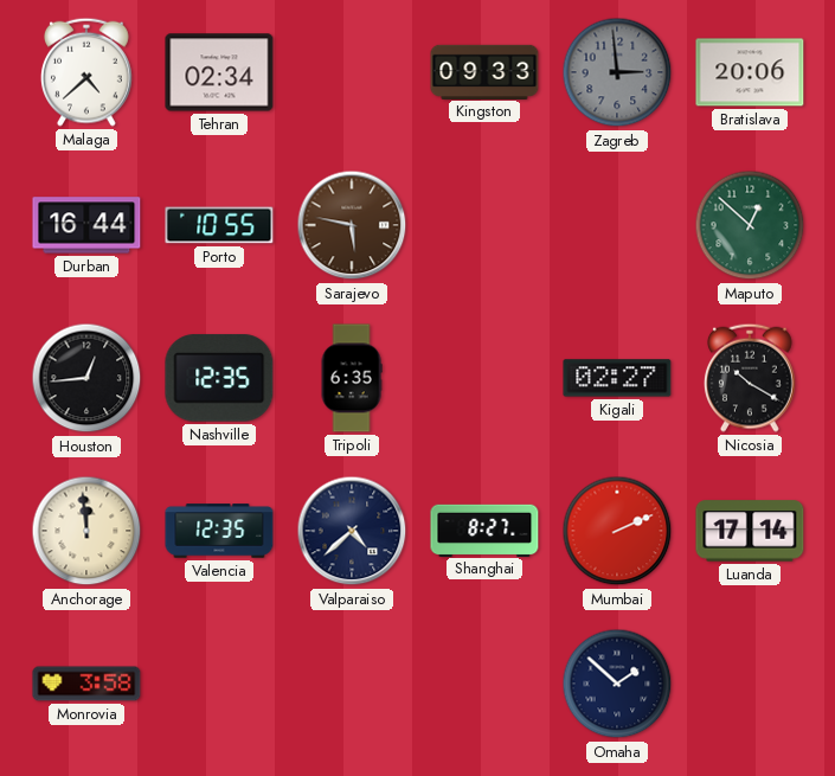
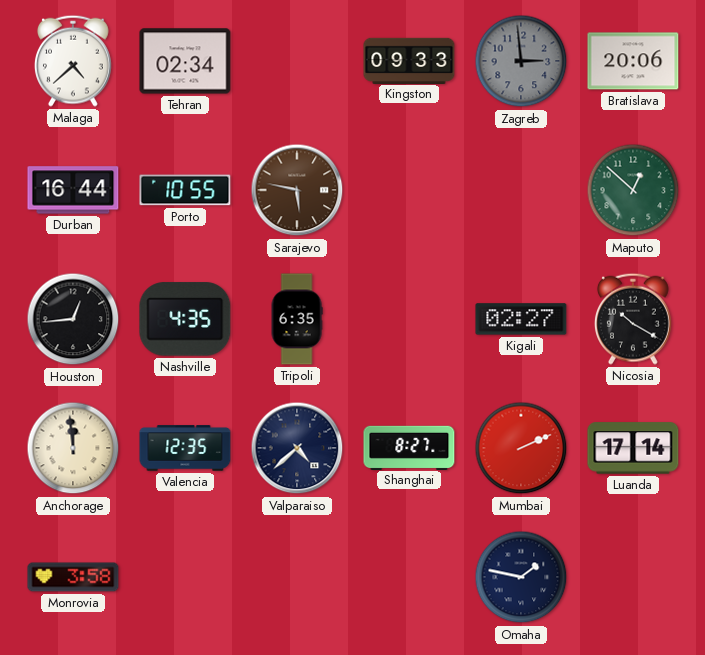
Nashville: 12:35 -> 4:35 (185, 319)
Omaha: 1:52 -> 1:47 (521, 577)
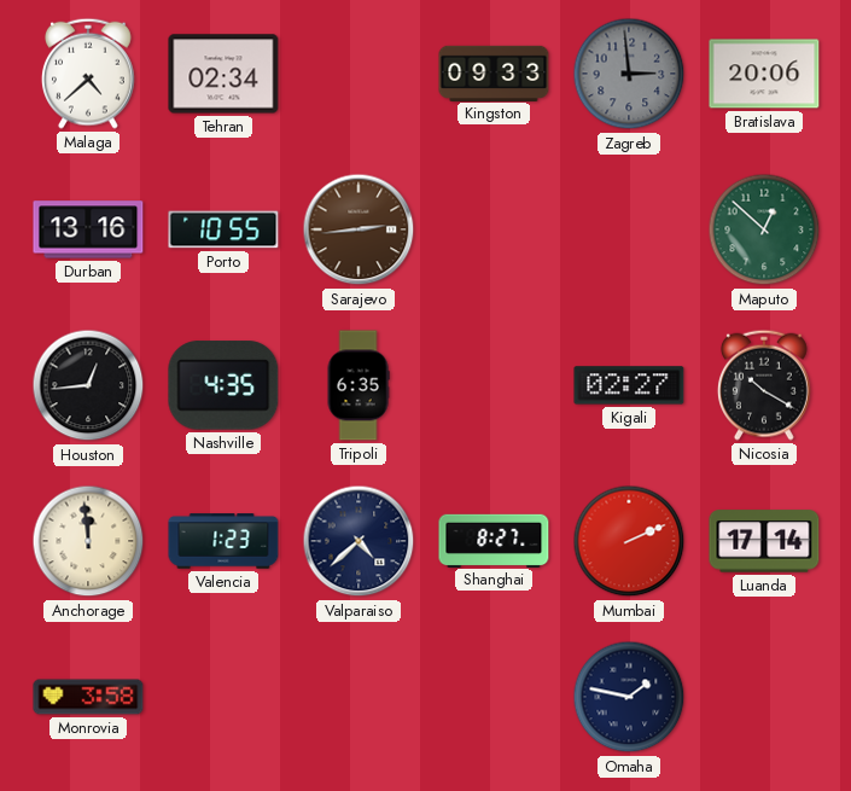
Durban: 16:44 -> 13:16 (88, 229)
Sarajevo: 5:47 -> 2:44 (359, 229)
Valencia: 12:35 -> 1:23 (223, 541)
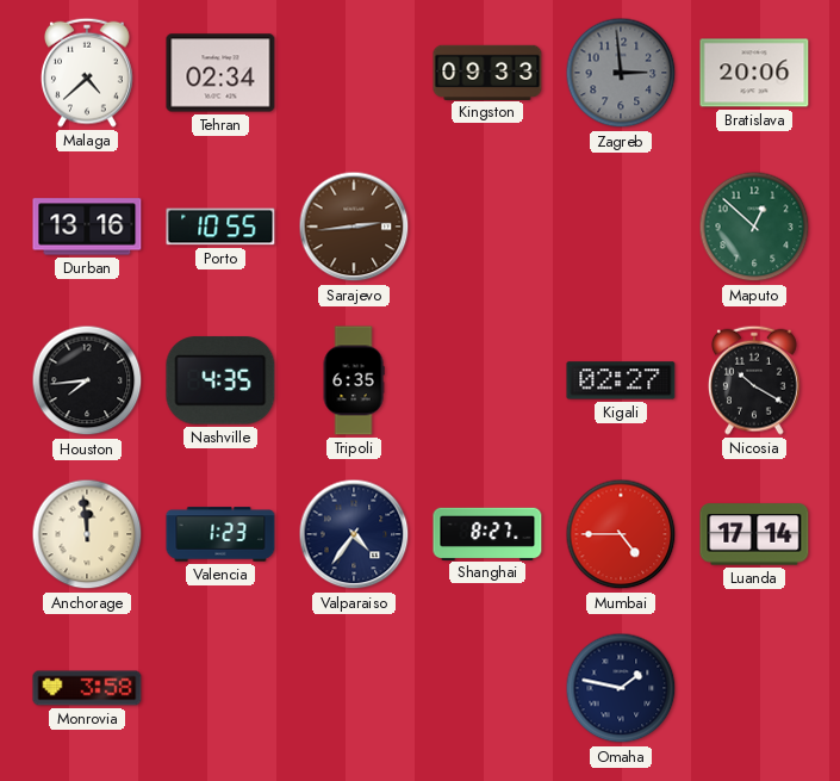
Houston: 12:44 -> 7:44 (87, 380)
Valparaiso: 4:38 -> 4:36 (354, 534)
Mumbai: 2:11 -> 4:45 (621, 534)
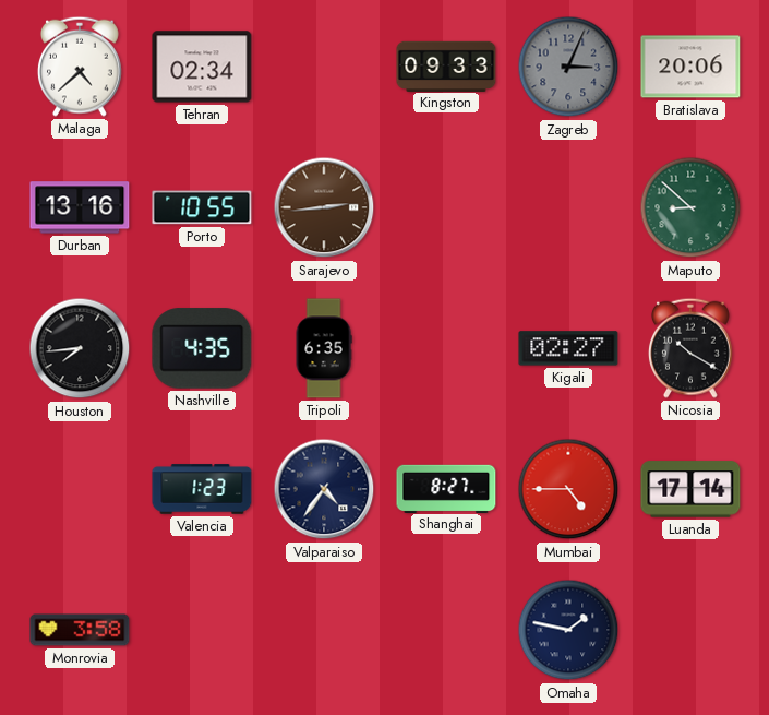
Zagreb: 2:59 -> 3:04 (568, 67)
Maputo: 12:52 -> 8:52 (690, 207)
Anchorage: 11:59 -> none (87, 534)
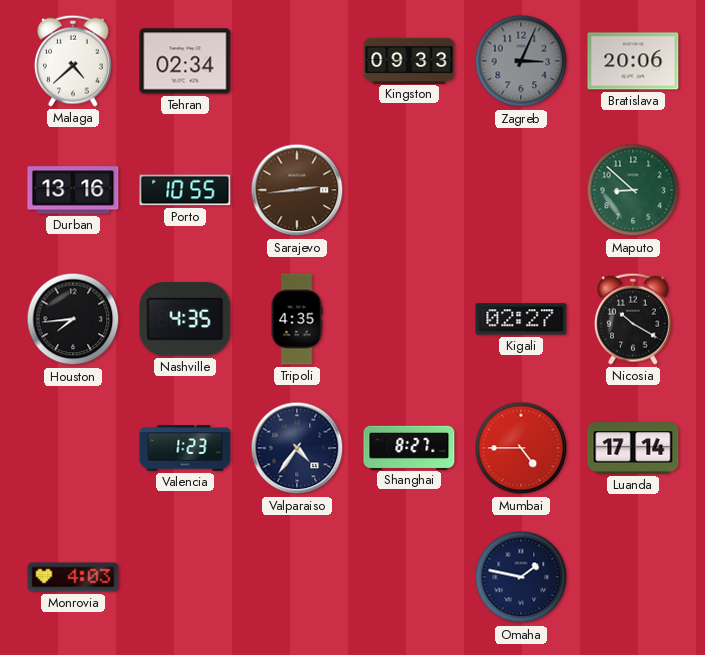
Tripoli: 6:35 -> 4:35 (297, 319)
Monrovia: 3:58 -> 4:03 (73, 577)
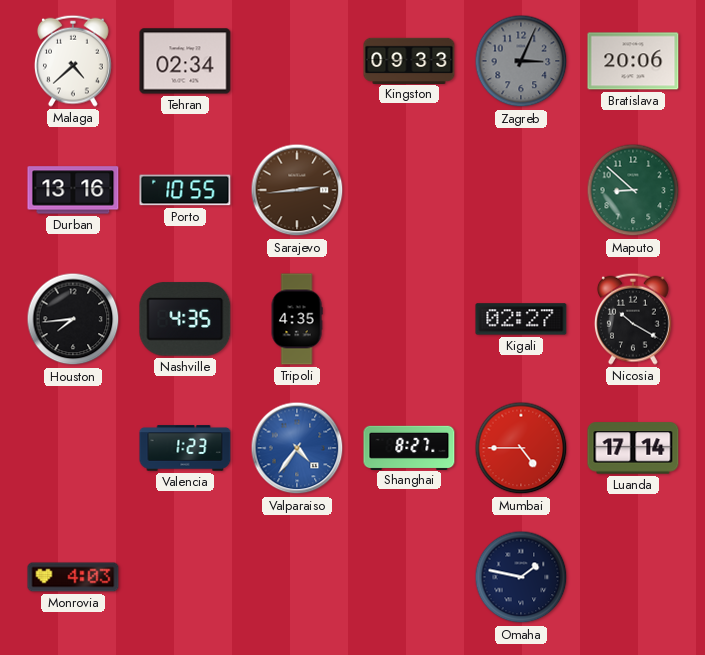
Valparaiso dial: navy -> blue (297, 448)
